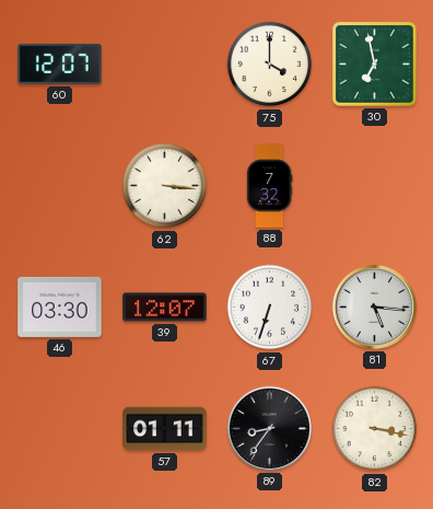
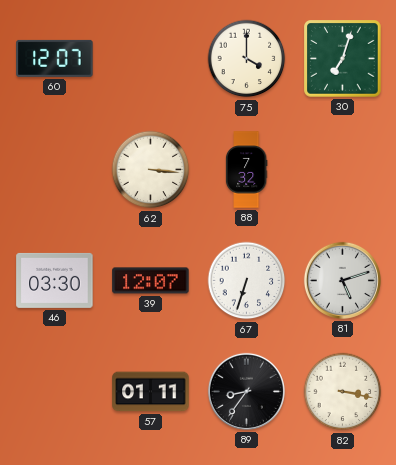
30: 6:58 -> 7:03 (343, 59)
81: 5:16 -> 5:12 (342, 280)
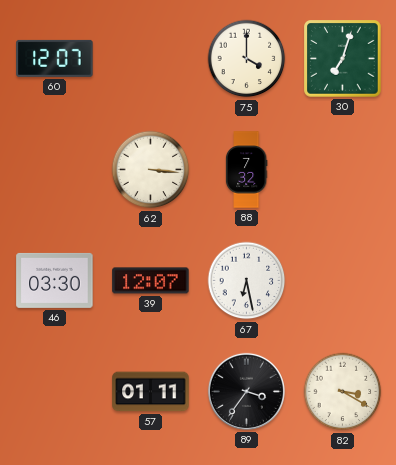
67: 6:33 -> 6:28 (247, 281)
81: 5:12 -> none (342, 280)
89: 8:36 -> 3:36 (246, 391)
82: 3:17 -> 3:20 (343, 392)
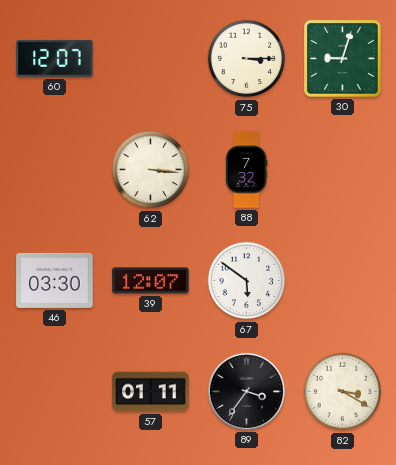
75: 4:00 -> 3:15 (247, 59)
30: 7:03 -> 9:03 (343, 59)
67: 6:28 -> 5:51 (247, 281)
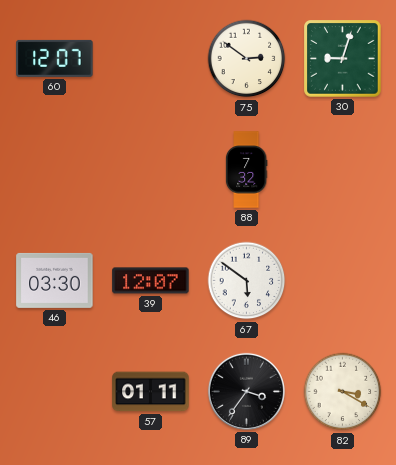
75: 3:15 -> 2:51 (247, 59)
62: 3:16 -> none (151, 170)
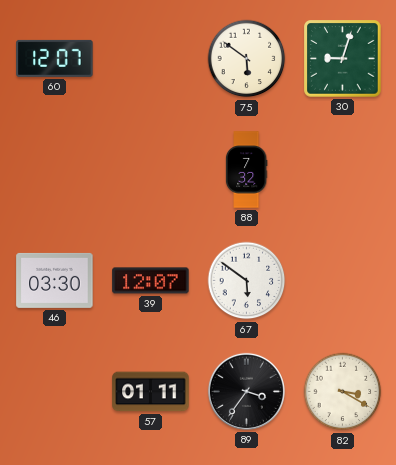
75: 2:51 -> 5:51 (247, 59)
